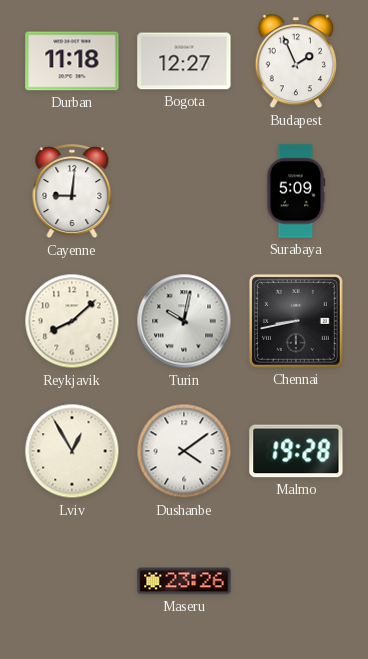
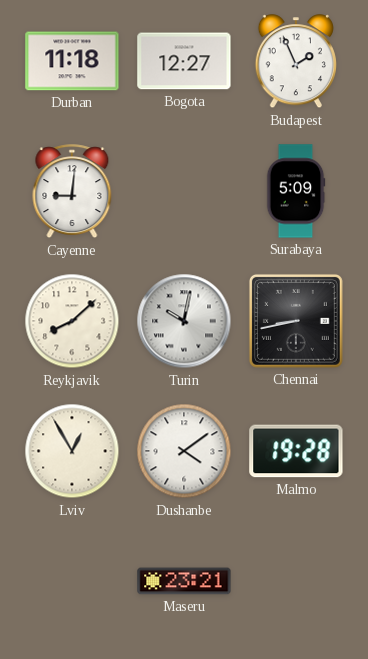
Maseru: 23:26 -> 23:21 (184, 581)
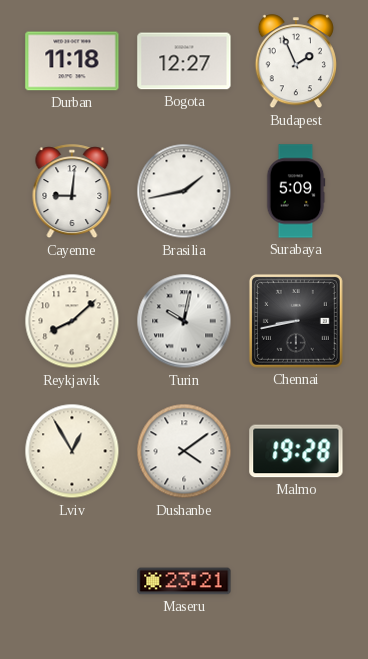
Brasilia: none -> 1:43 (184, 191)
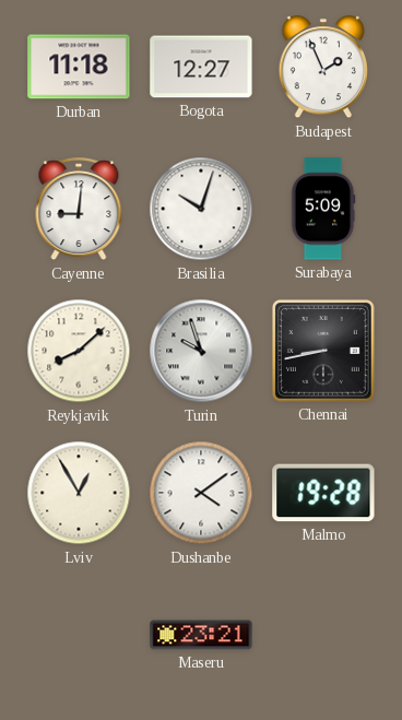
Brasilia: 1:43 -> 10:03 (201, 209)
Turin: 10:02 -> 9:57 (201, 351)
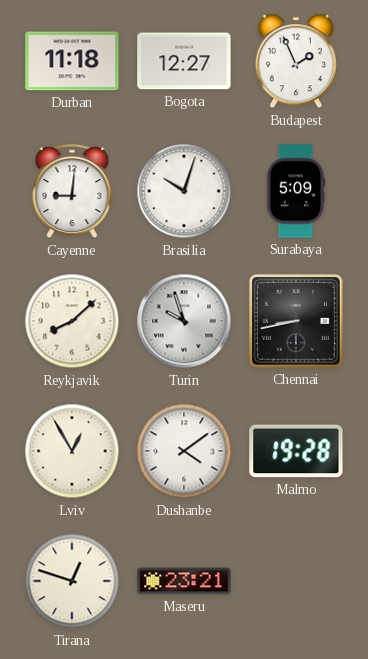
Tirana: none -> 12:48 (72, 581)
